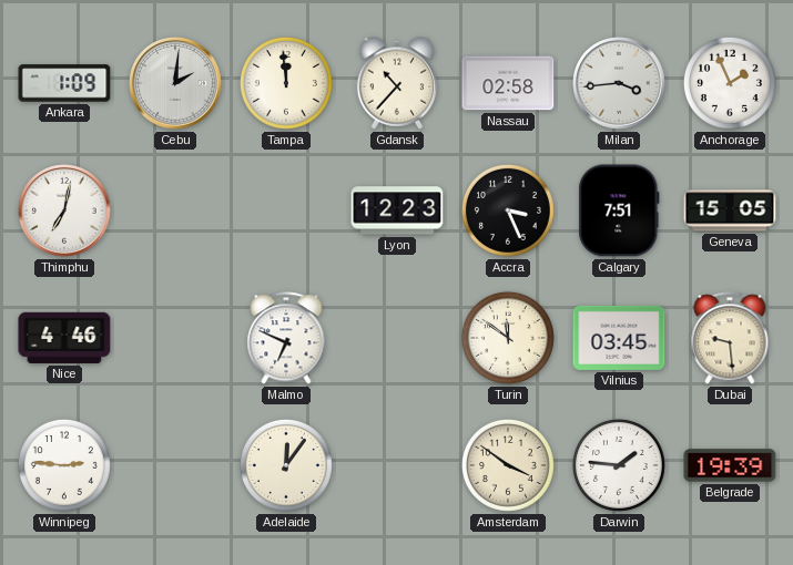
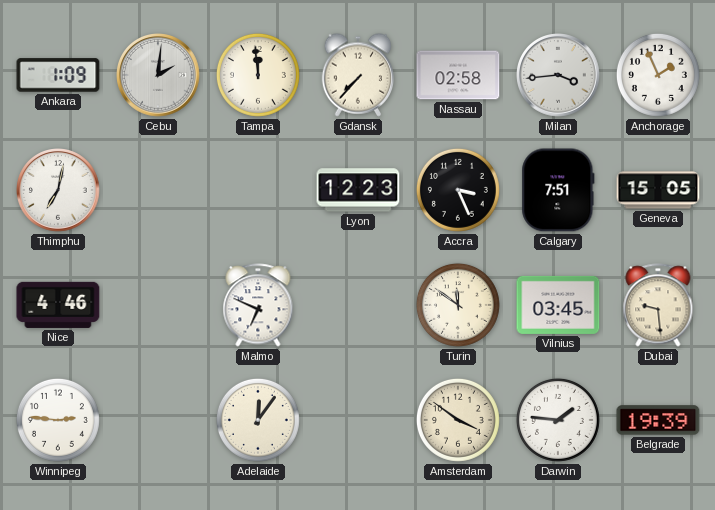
Gdansk: 10:37 -> 7:37 (358, 75)
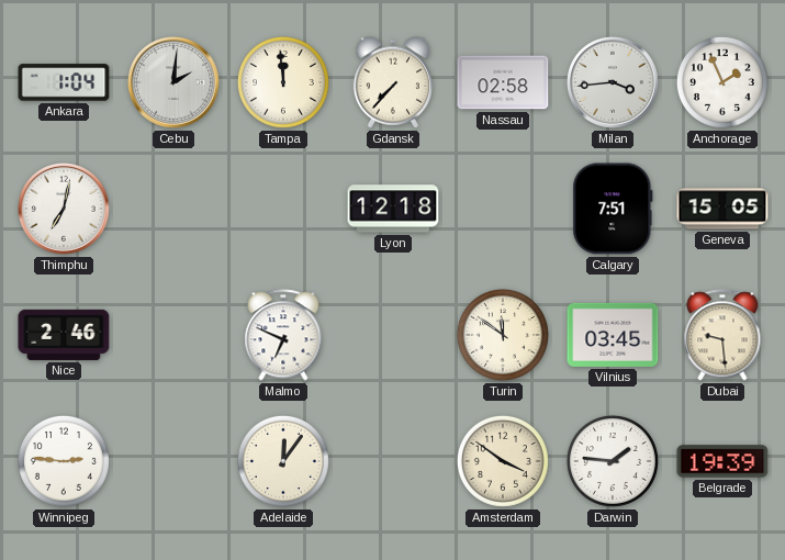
Ankara: 1:09 -> 1:04 (64, 82)
Lyon: 12:23 -> 12:18 (393, 209)
Accra: 3:26 -> none (458, 190)
Nice: 4:46 -> 2:46 (64, 335)
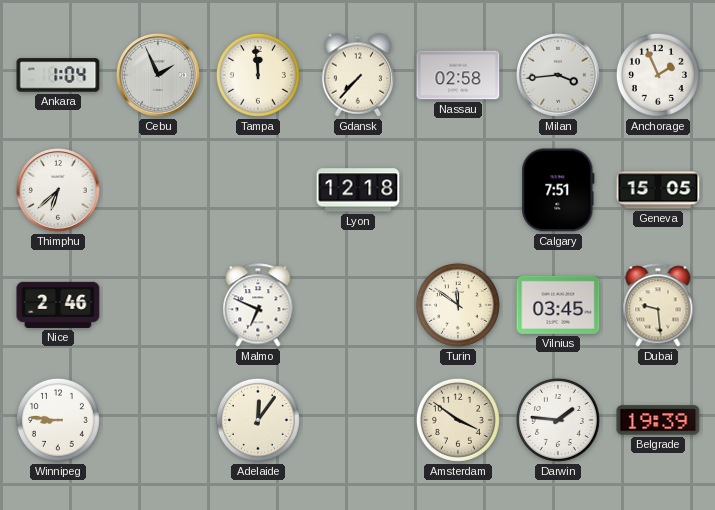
Cebu: 2:01 -> 1:56 (159, 76)
Thimphu: 7:02 -> 6:38 (59, 191)
Winnipeg: 2:46 -> 8:46 (58, 420)
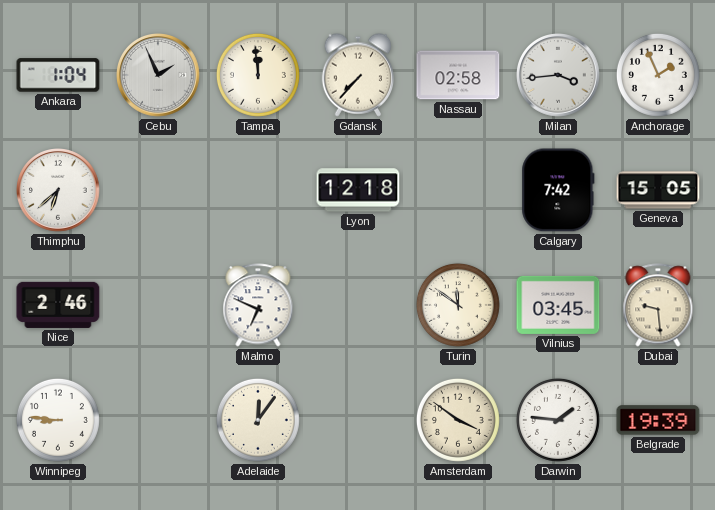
Calgary: 7:51 -> 7:42 (558, 190)
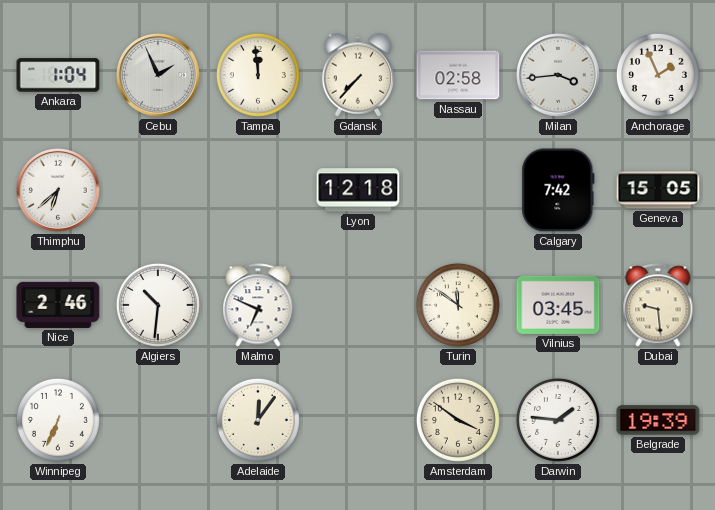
Algiers: none -> 10:31 (158, 305)
Winnipeg: 8:46 -> 6:34 (58, 420)
